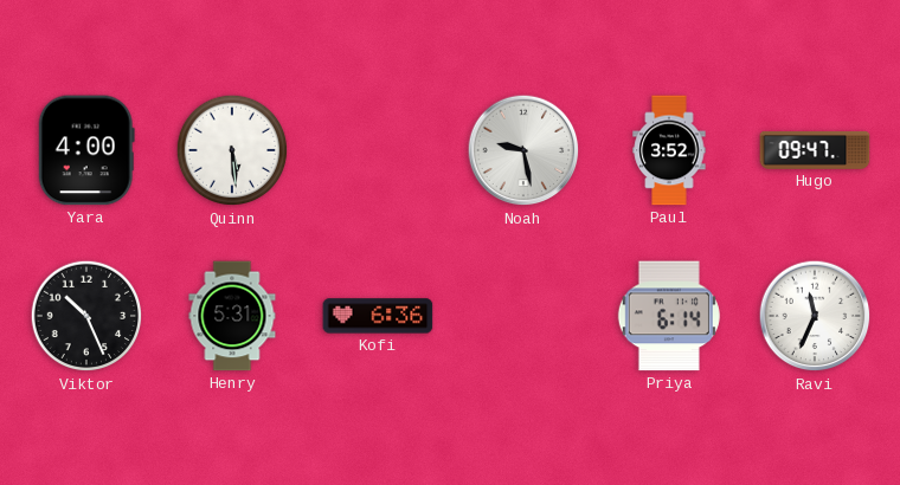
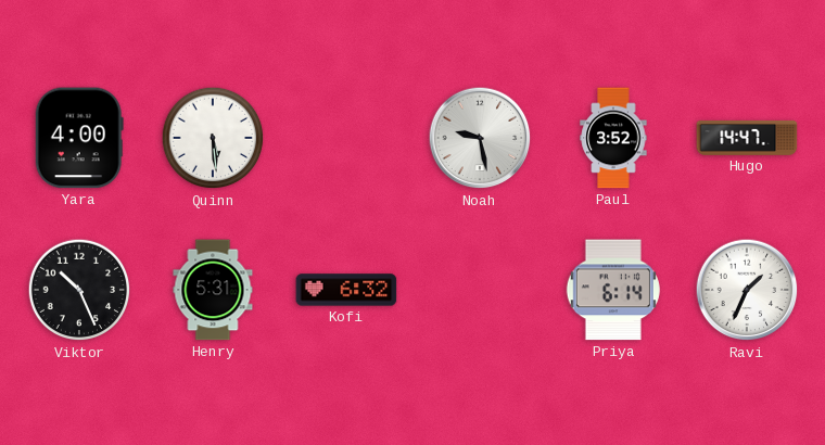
Hugo: 09:47 -> 14:47 (747, 138)
Kofi: 6:36 -> 6:32 (346, 290)
Ravi: 11:34 -> 1:34 (747, 290)
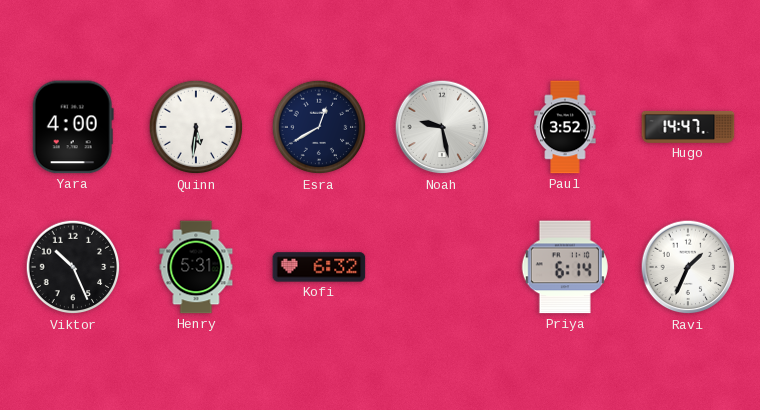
Quinn: 5:29 -> 5:31 (196, 127)
Esra: none -> 12:40 (319, 127)
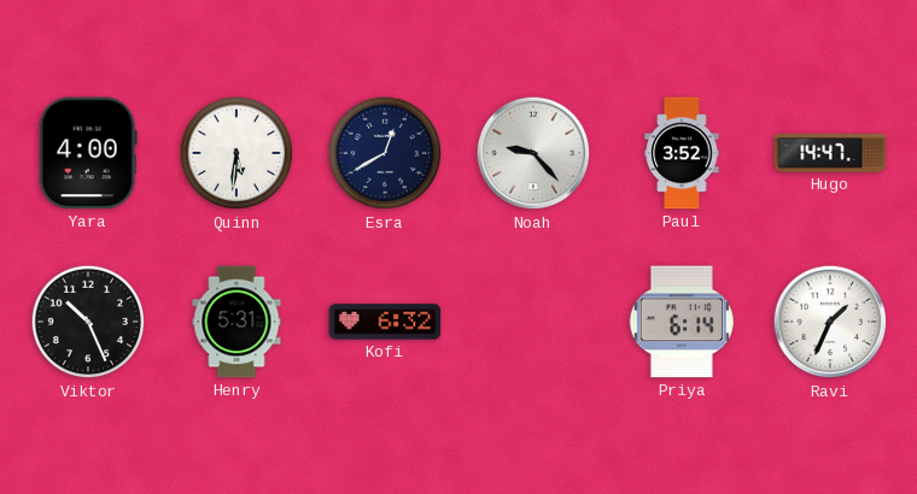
Noah: 9:28 -> 9:23 (533, 153)
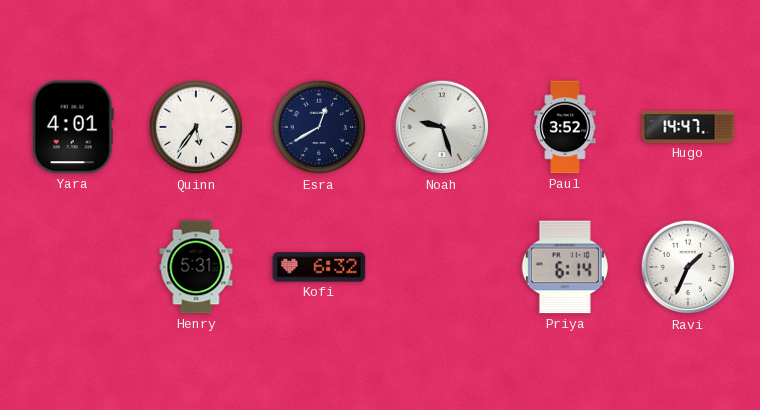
Yara: 4:00 -> 4:01 (73, 127)
Quinn: 5:31 -> 5:36 (196, 127)
Noah: 9:23 -> 9:27 (442, 127)
Viktor: 10:26 -> none (88, 322)
